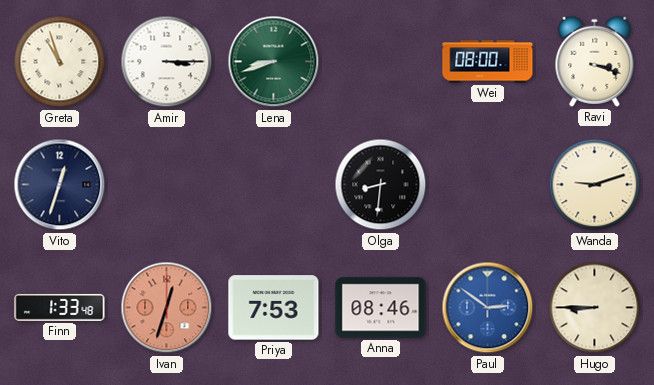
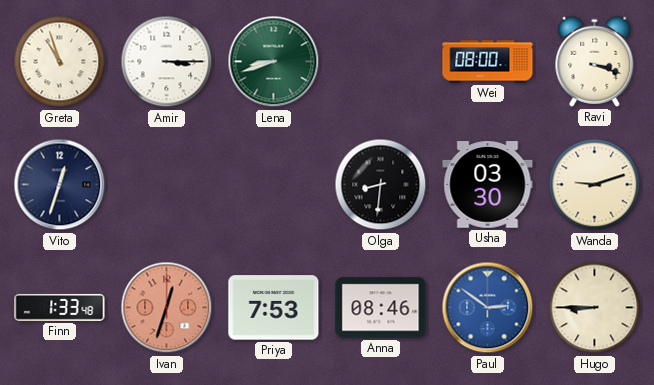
Usha: none -> 03:30 (488, 185)
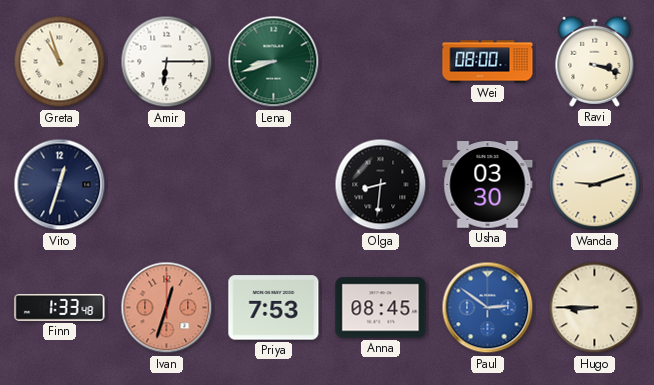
Amir: 3:15 -> 6:15 (167, 62)
Anna: 08:46 -> 08:45 (381, 308)
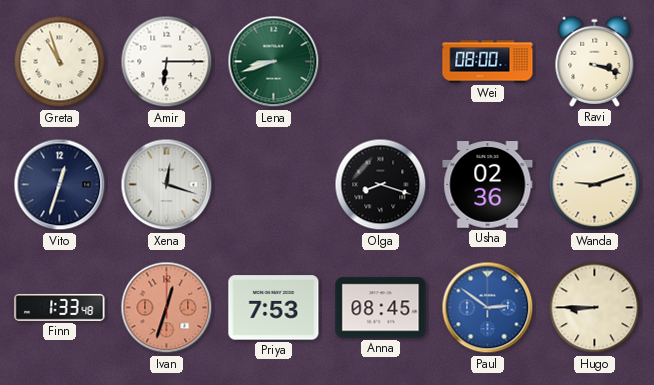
Xena: none -> 12:18 (167, 185)
Olga: 8:31 -> 8:18 (381, 185)
Usha: 03:30 -> 02:36 (488, 185)
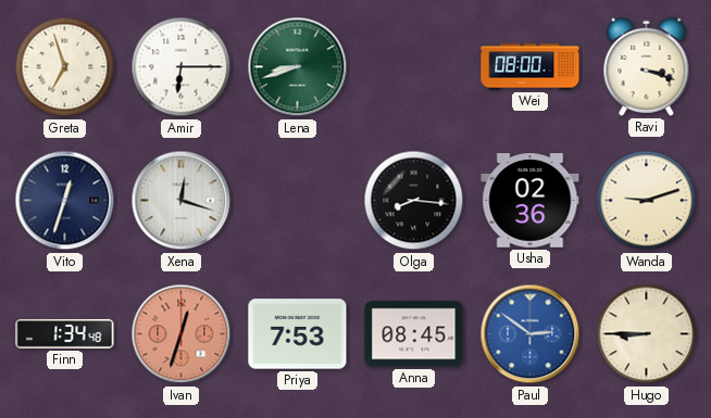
Greta: 10:57 -> 6:57 (65, 67)
Olga: 8:18 -> 8:16 (414, 201)
Finn: 1:33 -> 1:34 (65, 333)
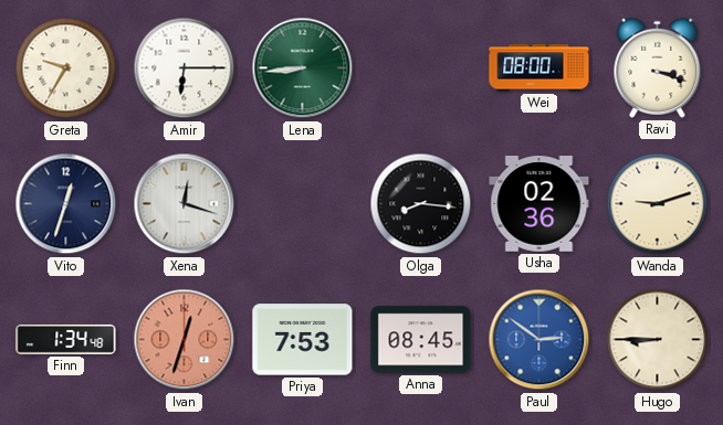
Greta: 6:57 -> 9:35 (66, 68)
Lena: 8:42 -> 8:44 (303, 68)
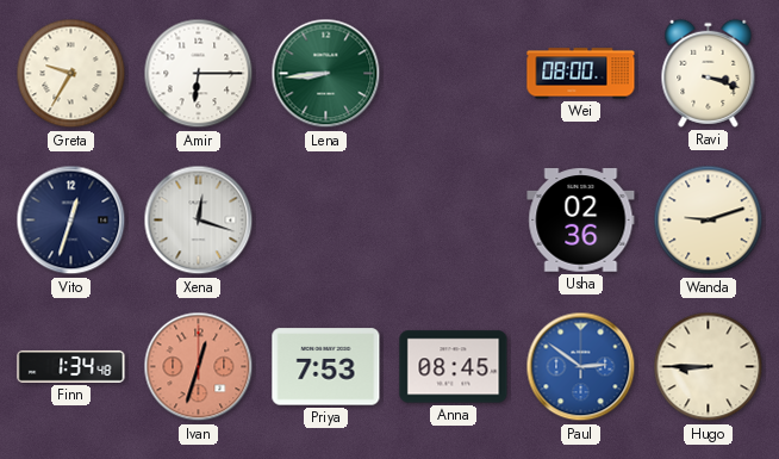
Olga: 8:16 -> none (421, 204)
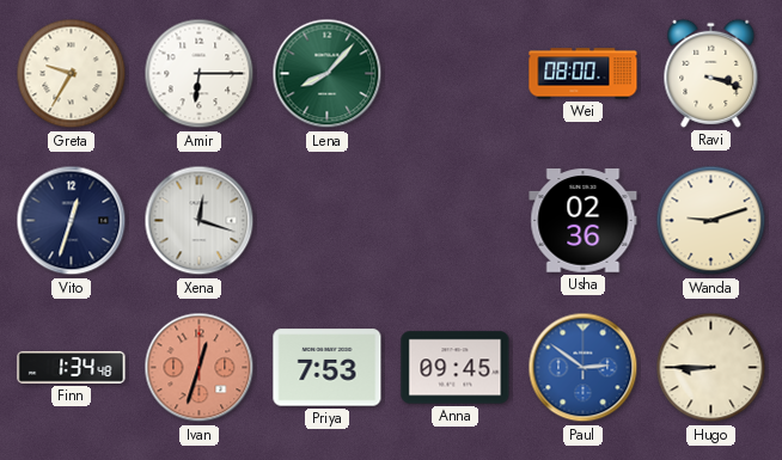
Lena: 8:44 -> 8:07 (328, 74)
Anna: 08:45 -> 09:45 (456, 368)
